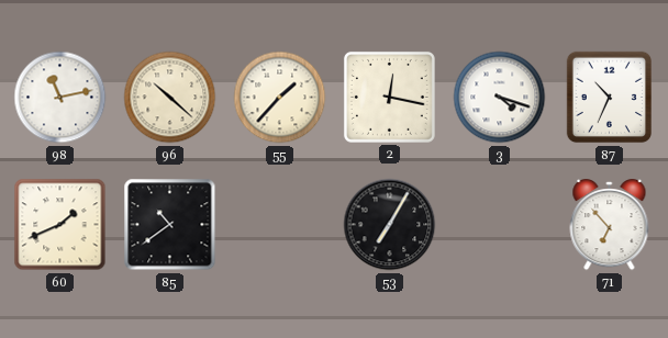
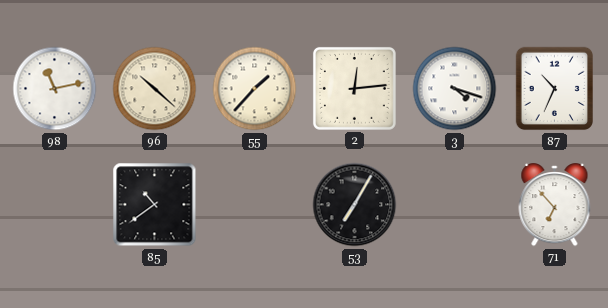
2: 12:17 -> 12:14 (354, 88)
60: 1:41 -> none (60, 225)
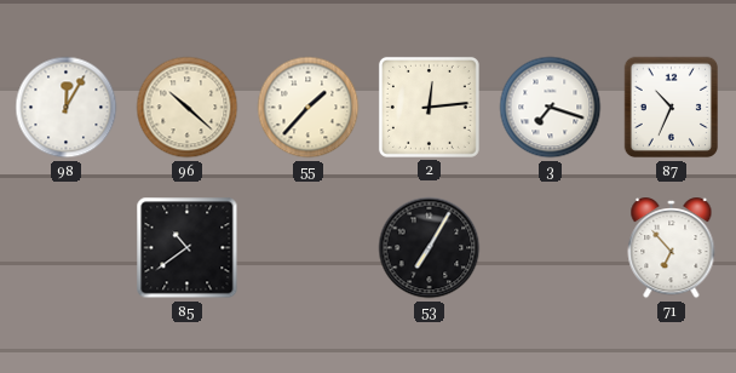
98: 11:13 -> 12:05 (67, 108)
3: 4:18 -> 7:18 (551, 108)
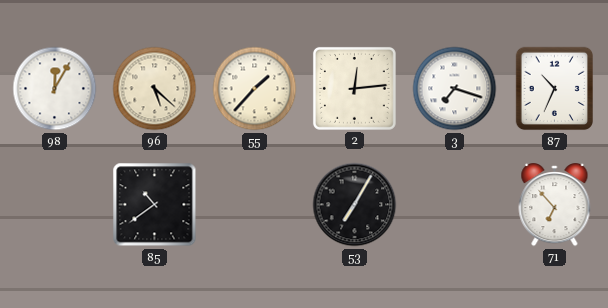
96: 10:22 -> 5:22 (155, 89)
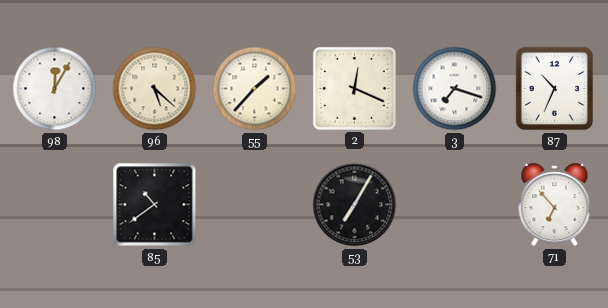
2: 12:14 -> 12:19 (354, 88)
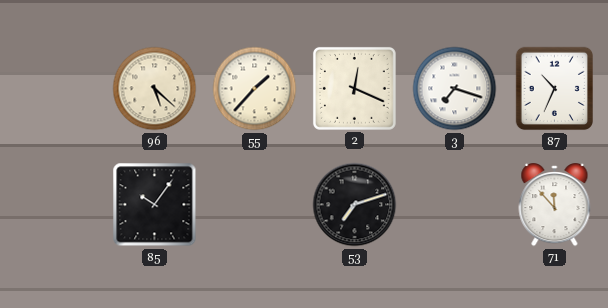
98: 12:05 -> none (55, 89)
85: 10:39 -> 10:06 (155, 205)
53: 7:05 -> 7:12 (355, 205)
71: 6:53 -> 11:53 (555, 206)
